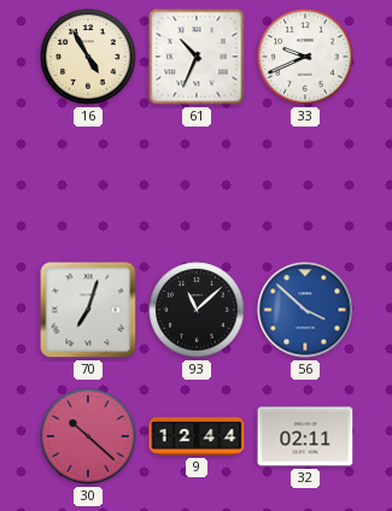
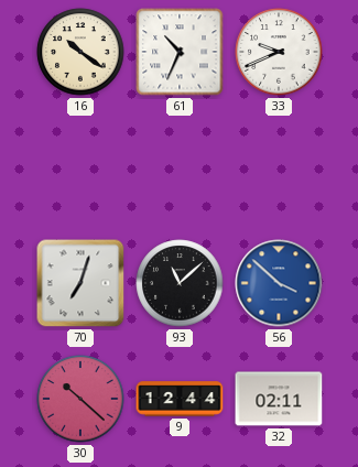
16: 4:55 -> 10:21 (80, 52)
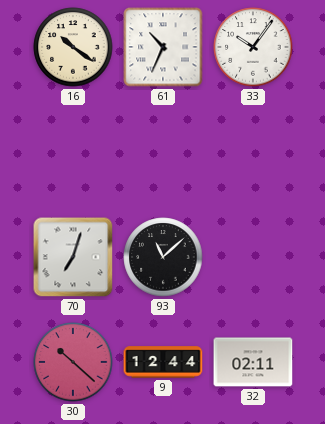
33: 9:41 -> 10:06 (253, 47)
56: 3:52 -> none (279, 283)
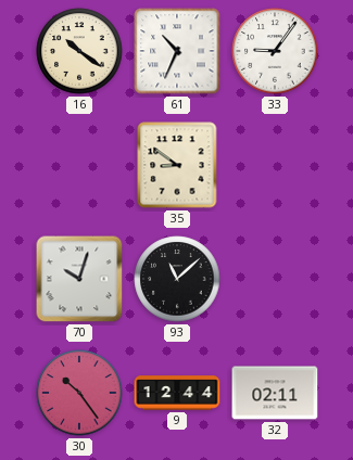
33: 10:06 -> 9:06 (275, 51)
35: none -> 8:51 (177, 165)
70: 7:03 -> 10:03 (79, 279)
30: 10:22 -> 10:24 (79, 393)
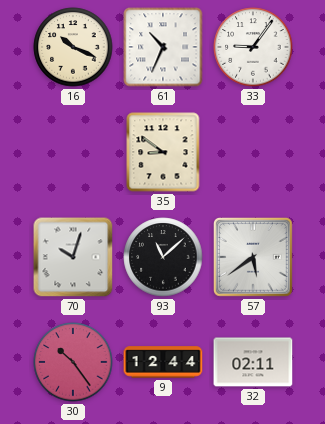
16: 10:21 -> 10:19 (73, 47)
57: none -> 5:39 (254, 258)
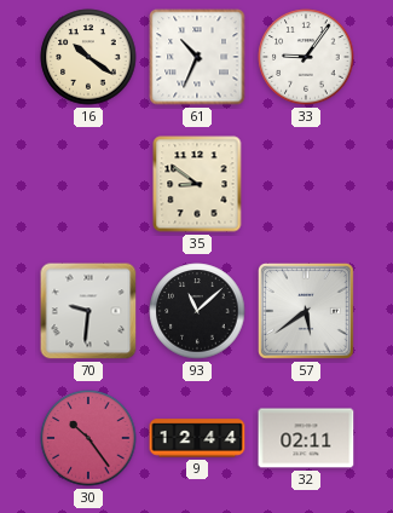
16: 10:19 -> 10:21 (88, 57)
70: 10:03 -> 9:31 (88, 311)
